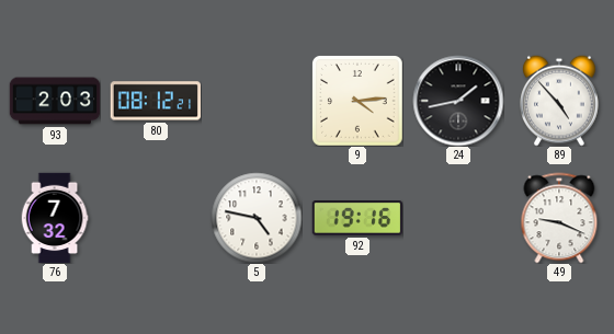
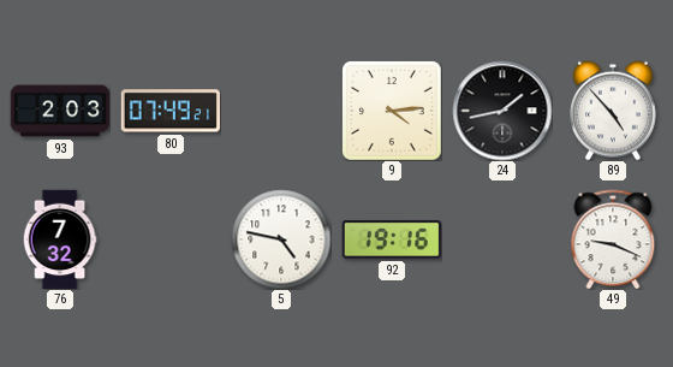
80: 08:12 -> 07:49 (169, 111)
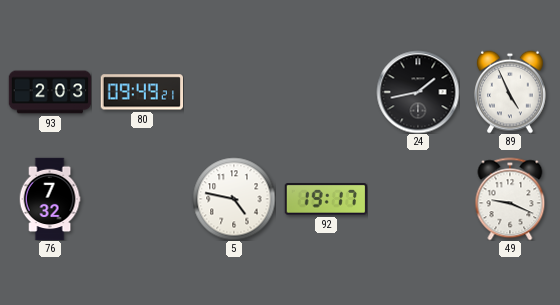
80: 07:49 -> 09:49 (141, 92)
9: 4:14 -> none (392, 111)
89: 4:53 -> 4:56 (511, 92)
92: 19:16 -> 19:17 (325, 199)
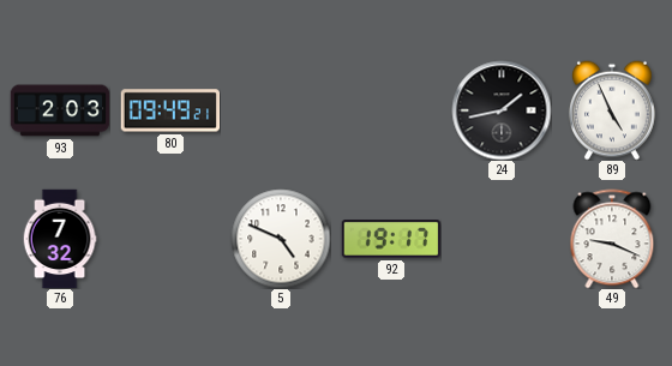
5: 4:47 -> 4:49 (281, 239)
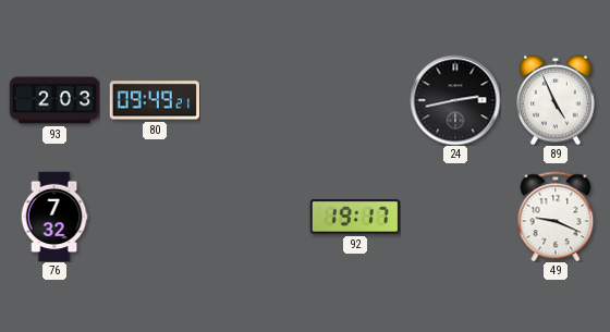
24: 1:43 -> 2:43 (455, 100)
5: 4:49 -> none (281, 239)
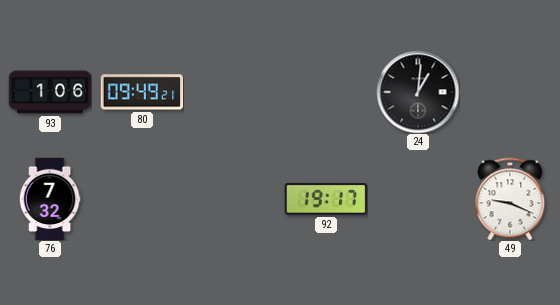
93: 2:03 -> 1:06 (50, 92)
24: 2:43 -> 1:01 (418, 92)
89: 4:56 -> none (557, 100)
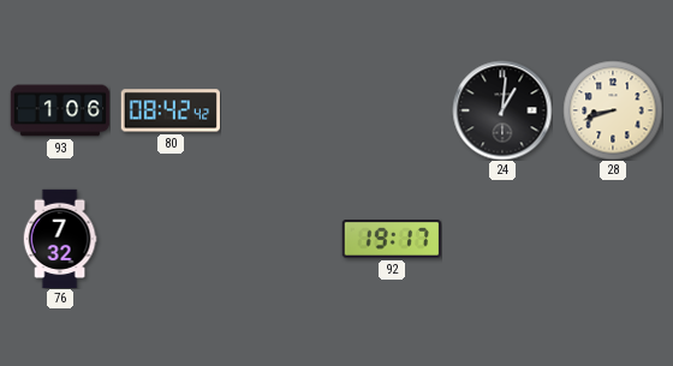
80: 09:49 -> 08:42 (169, 110)
28: none -> 8:42 (613, 110)
49: 9:19 -> none (510, 199)
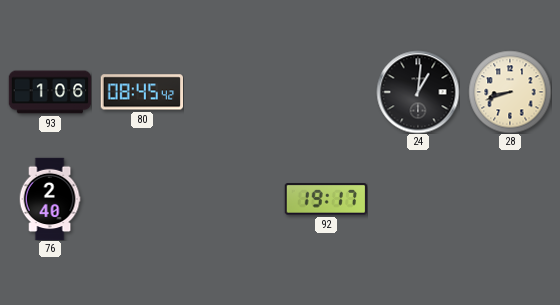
80: 08:42 -> 08:45 (141, 92)
76: 7:32 -> 2:40 (50, 199)
